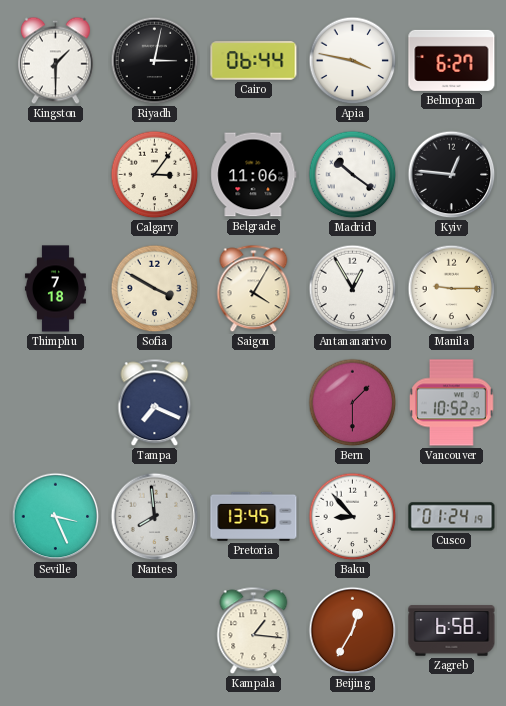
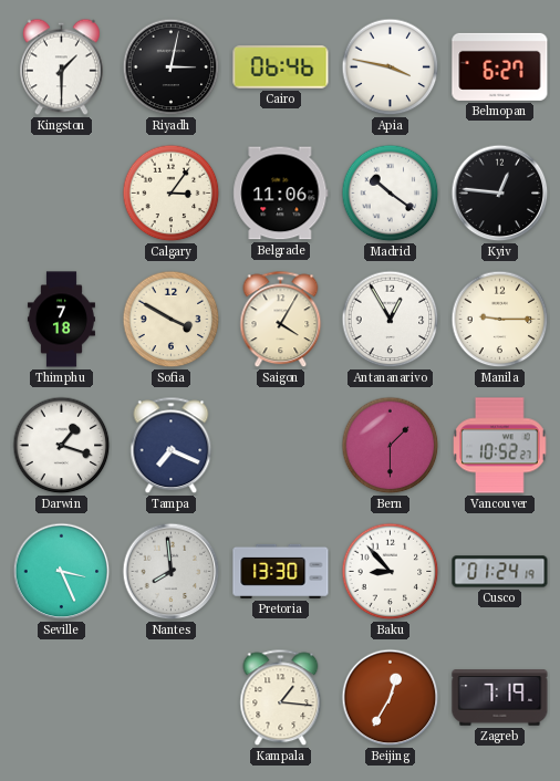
Cairo: 06:44 -> 06:46 (281, 67)
Darwin: none -> 1:18 (62, 446)
Pretoria: 13:45 -> 13:30 (281, 571)
Zagreb: 6:58 -> 7:19 (500, 698)
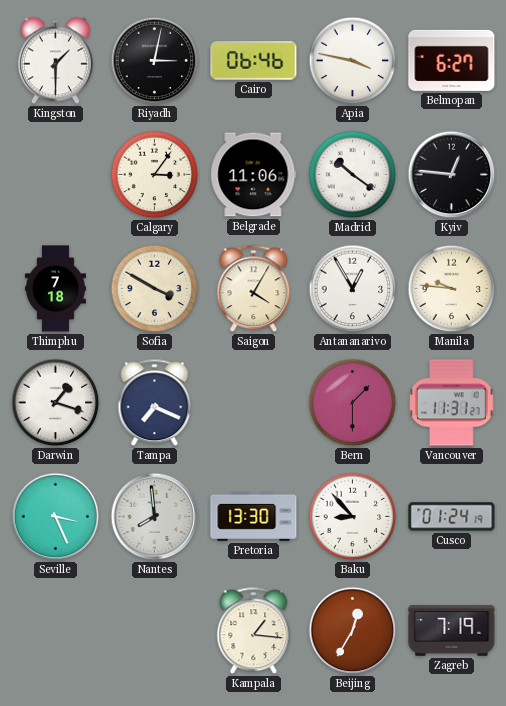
Manila: 9:15 -> 9:46 (452, 289)
Vancouver: 10:52 -> 11:31 (452, 403)
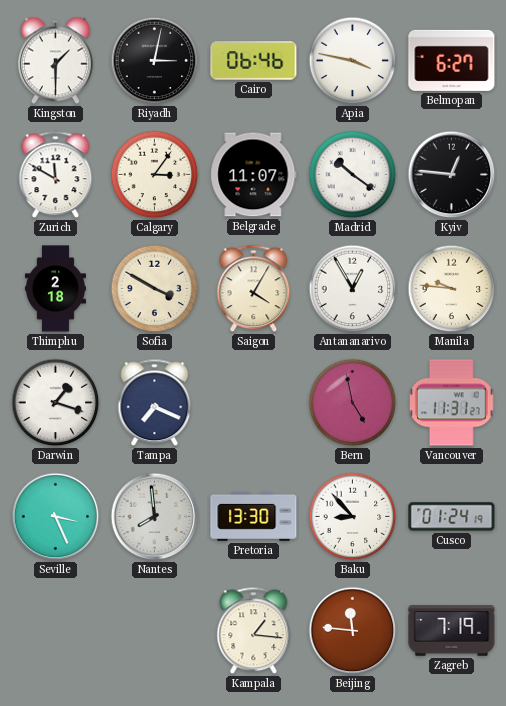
Zurich: none -> 11:50 (56, 175)
Belgrade: 11:06 -> 11:07 (254, 175)
Thimphu: 7:18 -> 2:18 (55, 289)
Bern: 1:30 -> 4:58 (353, 403)
Beijing: 12:35 -> 11:46 (353, 631)
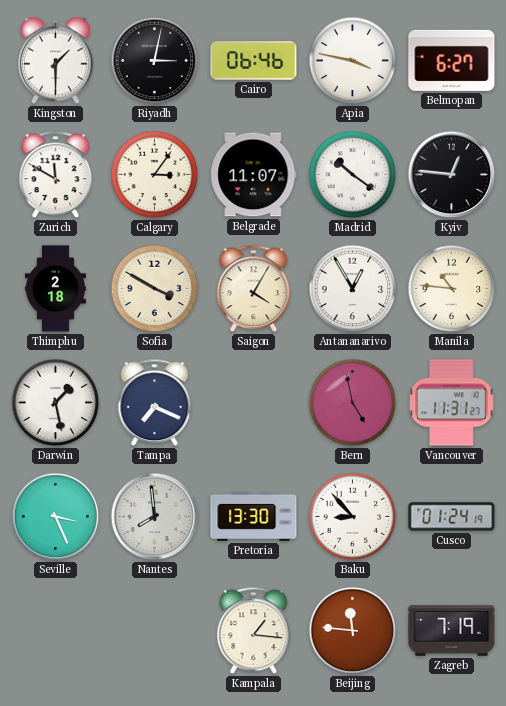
Manila: 9:46 -> 10:46 (452, 289)
Darwin: 1:18 -> 1:28 (56, 403)
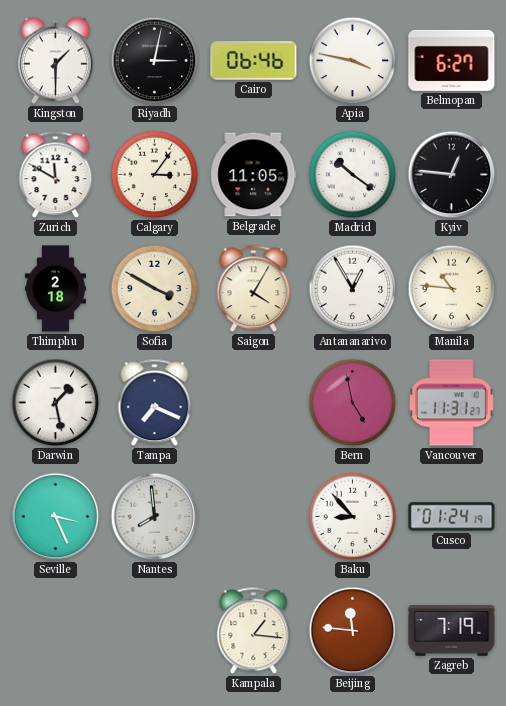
Belgrade: 11:07 -> 11:05 (254, 175)
Pretoria: 13:30 -> none (254, 516)
